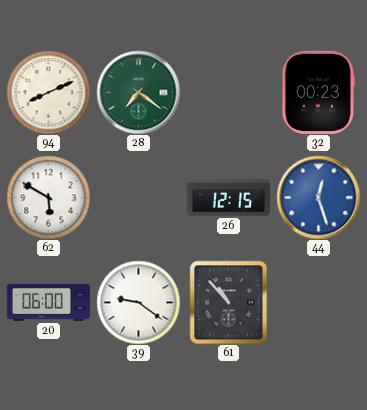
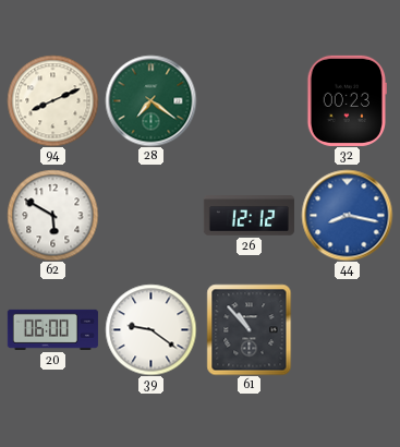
26: 12:15 -> 12:12 (249, 216)
44: 12:27 -> 8:17 (347, 215)
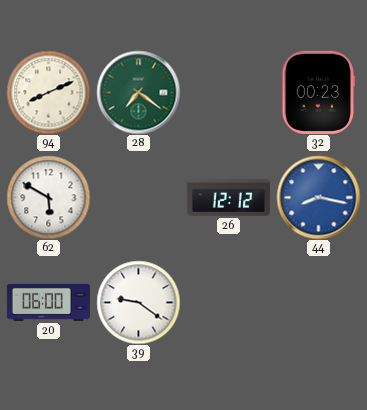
61: 10:53 -> none (250, 329)
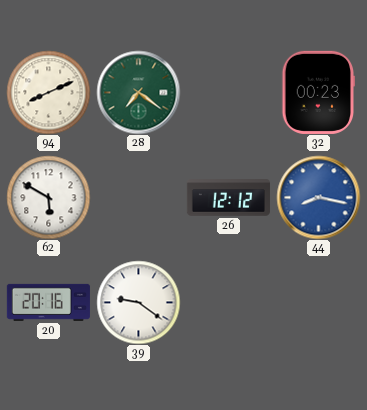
20: 06:00 -> 20:16 (48, 302)
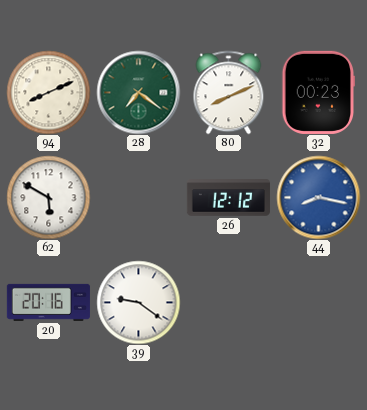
80: none -> 8:11 (229, 92)
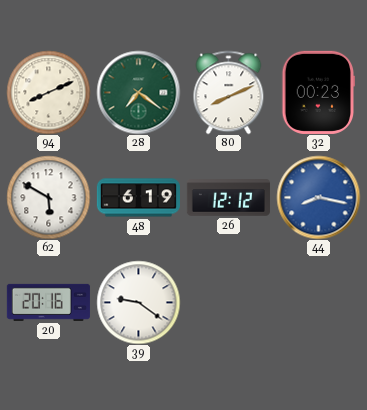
48: none -> 6:19 (138, 198)
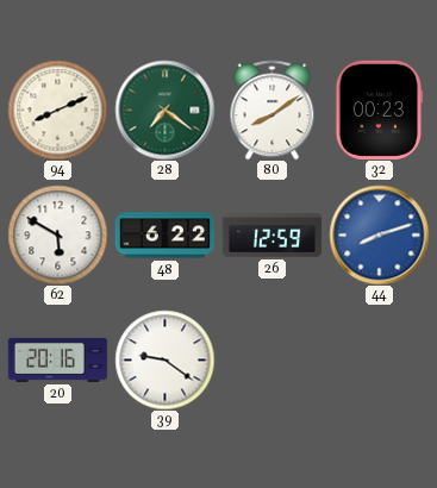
80: 8:11 -> 8:09 (273, 110)
48: 6:19 -> 6:22 (164, 236)
26: 12:12 -> 12:59 (271, 236)
44: 8:17 -> 8:12 (379, 234)
